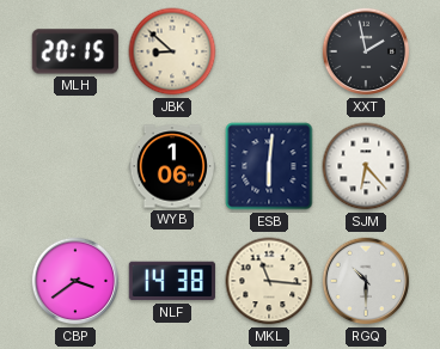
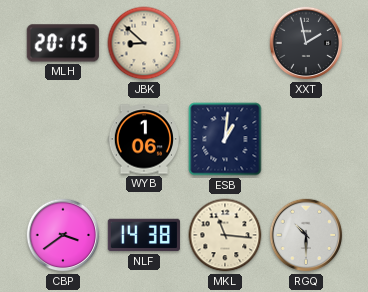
ESB: 6:01 -> 1:01 (225, 139)
SJM: 6:23 -> none (366, 166)
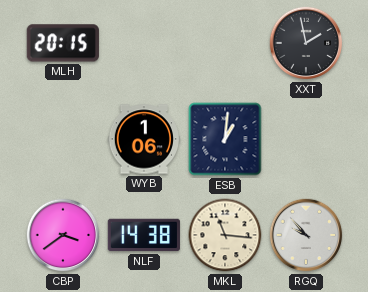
JBK: 8:52 -> none (144, 43)
RGQ: 10:30 -> 9:53 (306, 235)
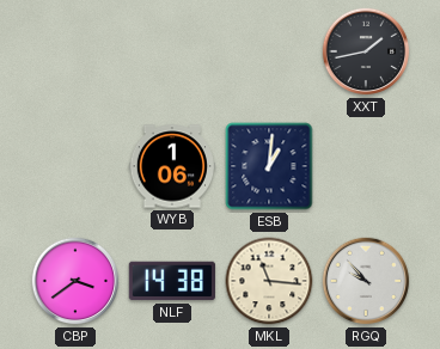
MLH: 20:15 -> none (63, 43)
XXT: 1:58 -> 1:43 (366, 51)
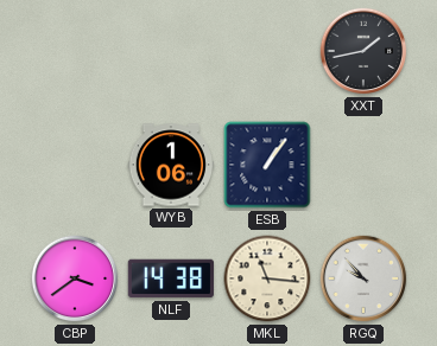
ESB: 1:01 -> 1:06 (267, 165)
